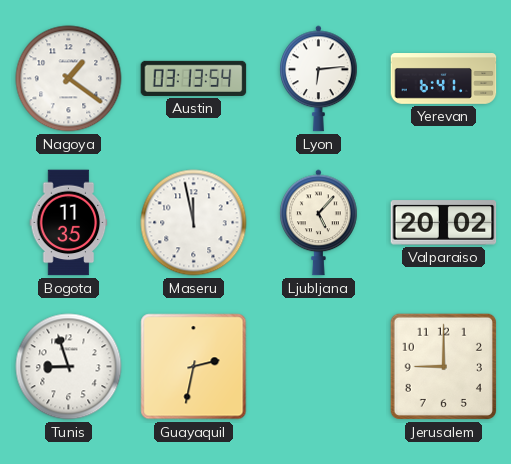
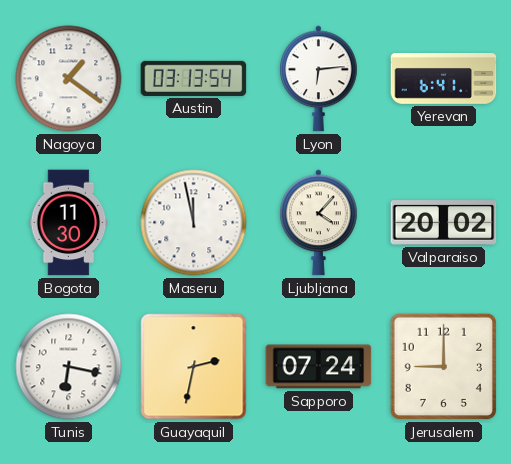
Bogota: 11:35 -> 11:30 (69, 223)
Ljubljana: 5:07 -> 4:07 (319, 223)
Tunis: 8:57 -> 6:17 (69, 367)
Sapporo: none -> 07:24 (319, 367)
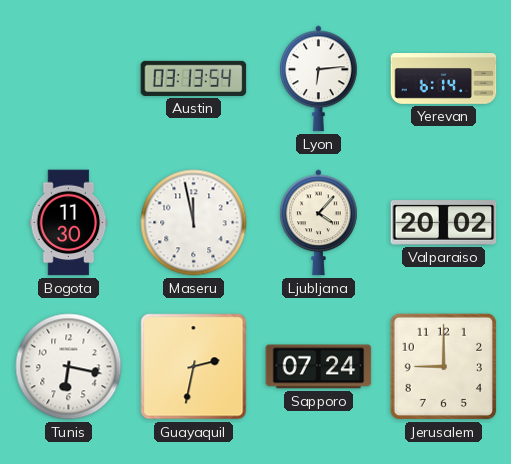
Nagoya: 1:21 -> none (69, 79)
Yerevan: 6:41 -> 6:14 (444, 79)
